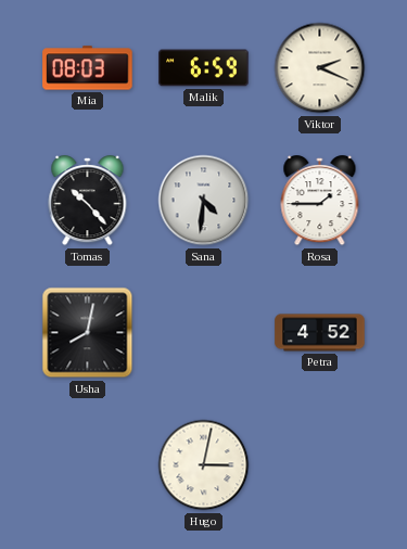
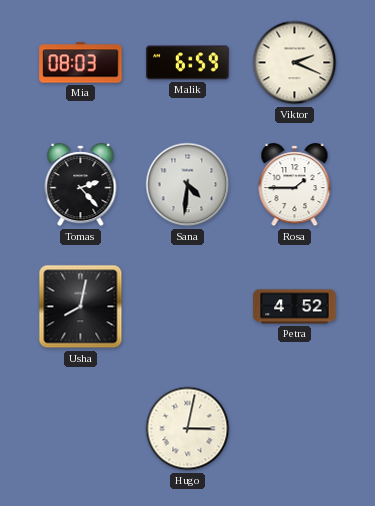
Tomas: 10:23 -> 2:23 (81, 185)
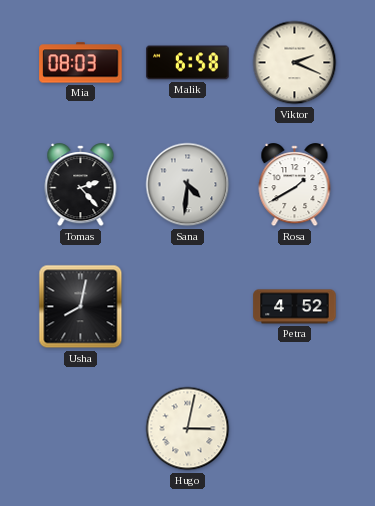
Malik: 6:59 -> 6:58 (188, 63)
Rosa: 1:45 -> 1:40 (295, 185)
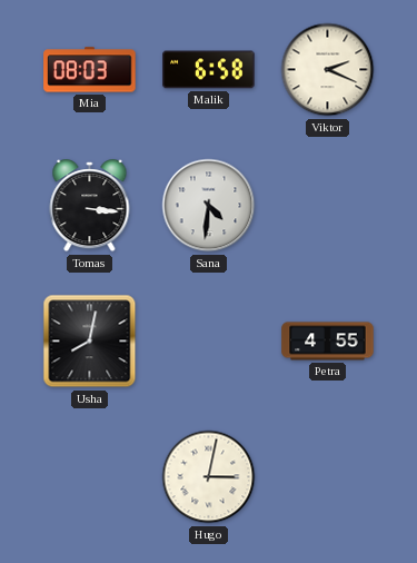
Tomas: 2:23 -> 3:16 (90, 206)
Rosa: 1:40 -> none (295, 185)
Petra: 4:52 -> 4:55 (328, 342)
